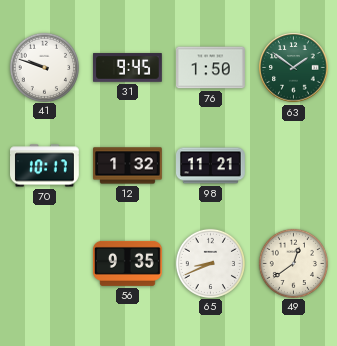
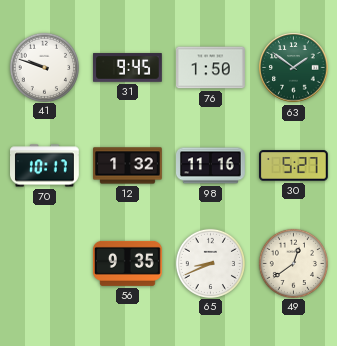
98: 11:21 -> 11:16 (211, 166)
30: none -> 5:27 (294, 166)
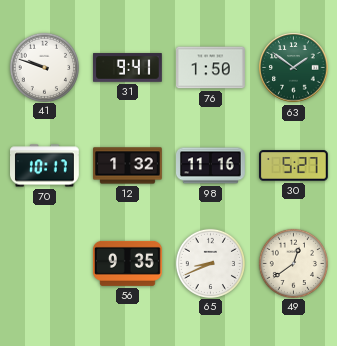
31: 9:45 -> 9:41 (128, 68)
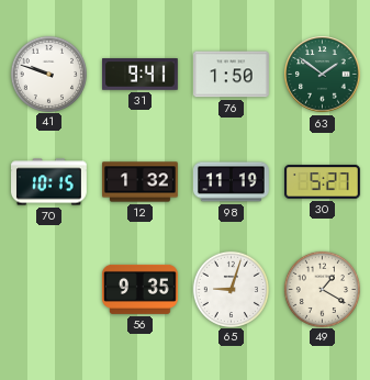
70: 10:17 -> 10:15 (49, 182)
98: 11:16 -> 11:19 (232, 182)
65: 8:41 -> 9:03 (231, 289)
49: 12:39 -> 1:20 (322, 289)
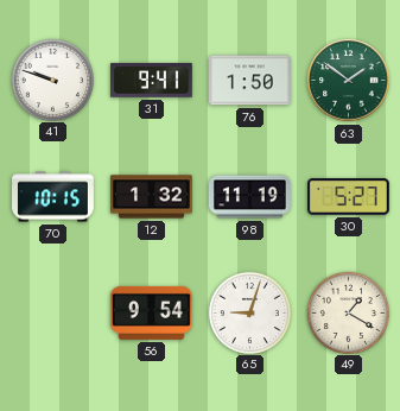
56: 9:35 -> 9:54 (152, 312)
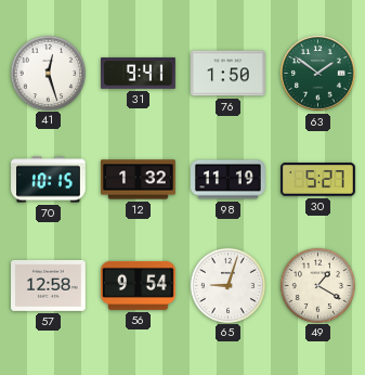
41: 9:48 -> 12:27 (48, 73)
57: none -> 12:58 (49, 285)
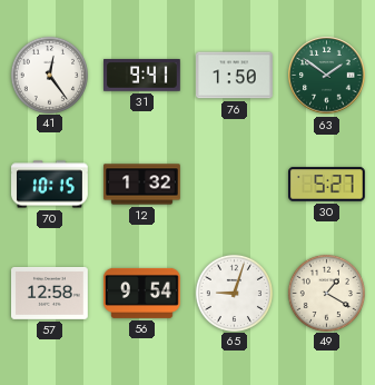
41: 12:27 -> 12:24 (49, 75)
98: 11:19 -> none (229, 180)
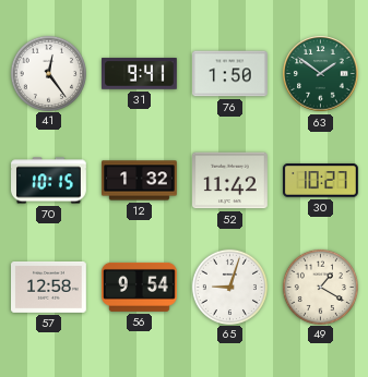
52: none -> 11:42 (230, 181)
30: 5:27 -> 10:27 (321, 181)
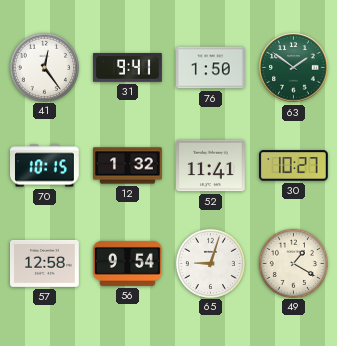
52: 11:42 -> 11:41 (211, 166)
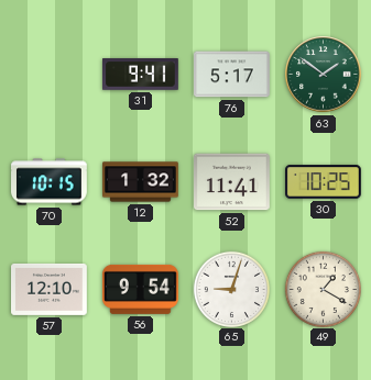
41: 12:24 -> none (44, 67)
76: 1:50 -> 5:17 (232, 75)
30: 10:27 -> 10:25 (324, 182)
57: 12:58 -> 12:10 (50, 289)
